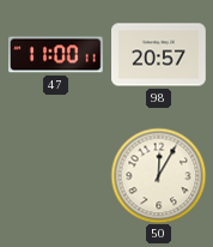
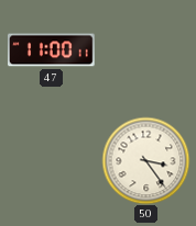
98: 20:57 -> none (159, 55)
50: 12:05 -> 3:24 (145, 160)
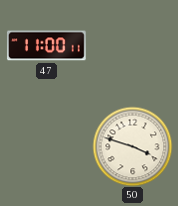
50: 3:24 -> 3:48 (132, 146)
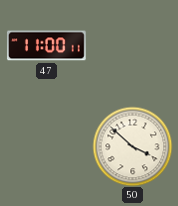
50: 3:48 -> 3:52 (132, 146)
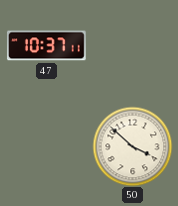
47: 11:00 -> 10:37 (46, 46)
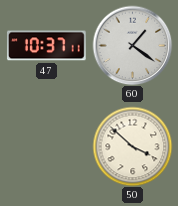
60: none -> 1:21 (132, 45)
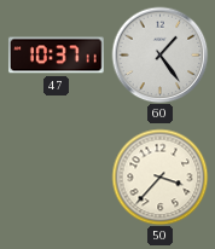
60: 1:21 -> 1:24 (159, 54)
50: 3:52 -> 3:37 (159, 176)
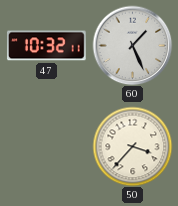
47: 10:37 -> 10:32 (46, 46)
60: 1:24 -> 1:26 (132, 45)
